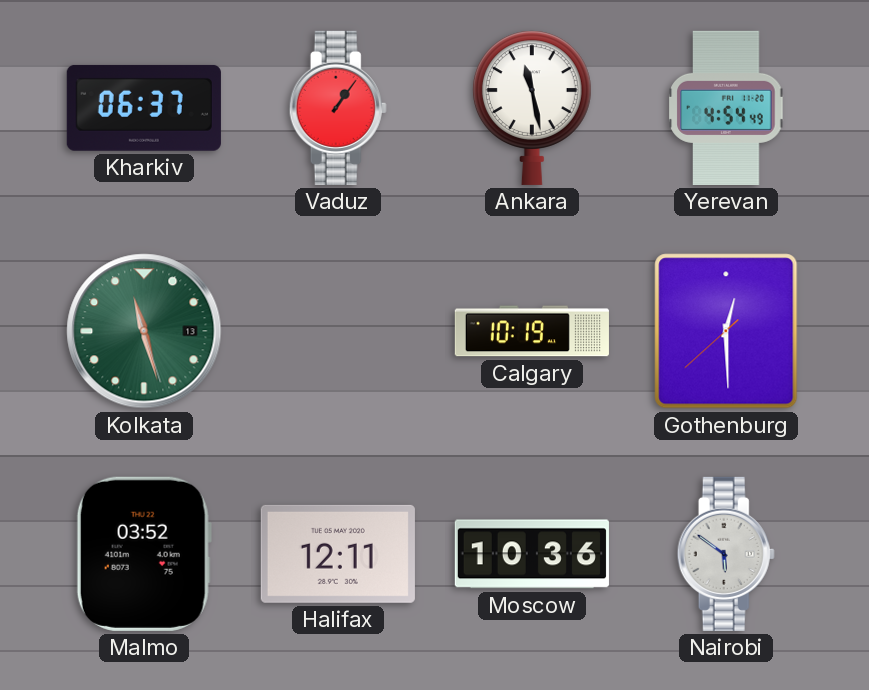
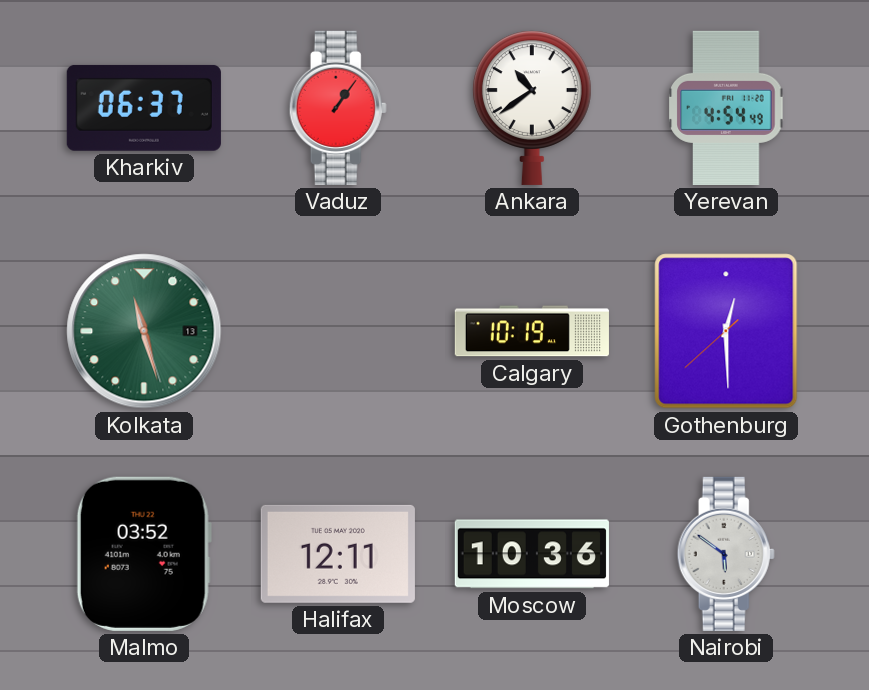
Ankara: 11:28 -> 10:39 (532, 108)
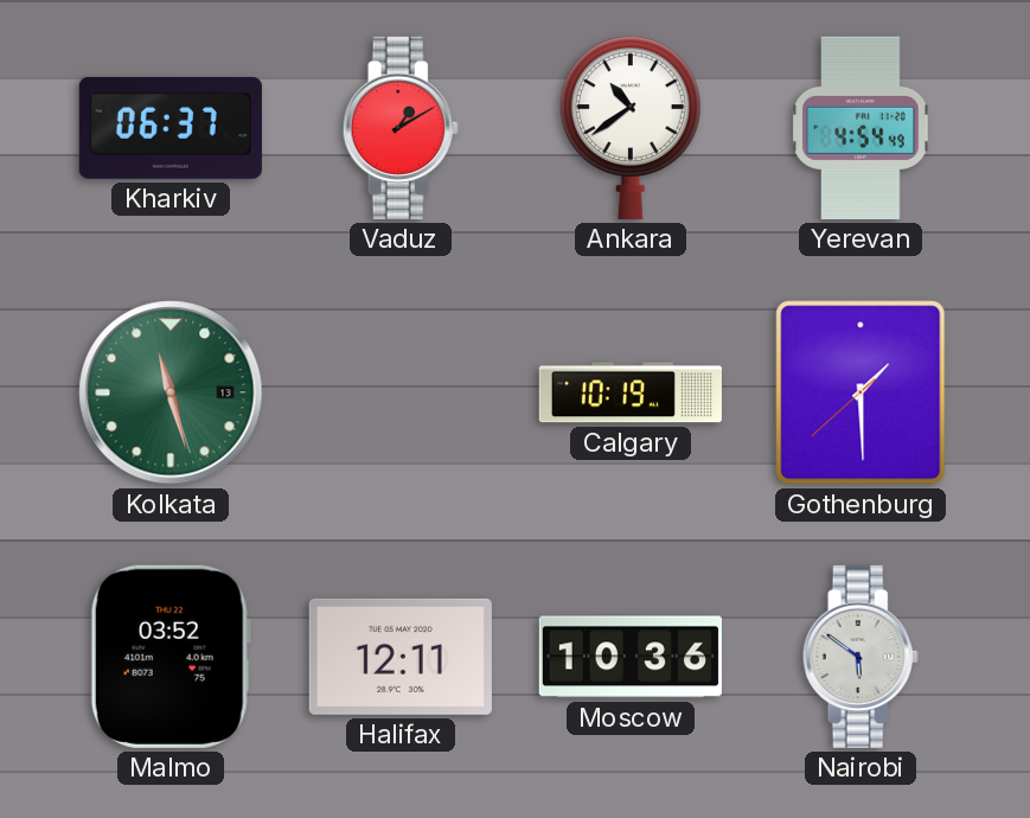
Vaduz: 1:06 -> 1:10 (401, 128)
Gothenburg: 12:29 -> 1:29 (861, 392)
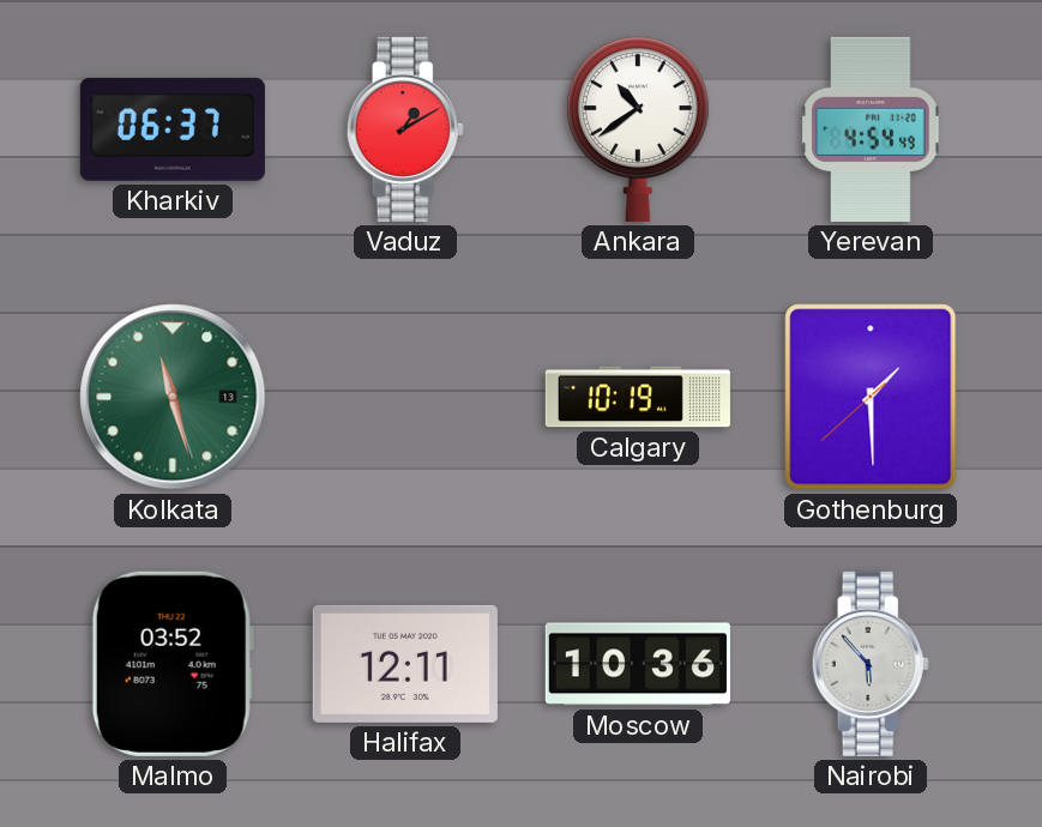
Nairobi: 5:51 -> 5:53 (871, 664)
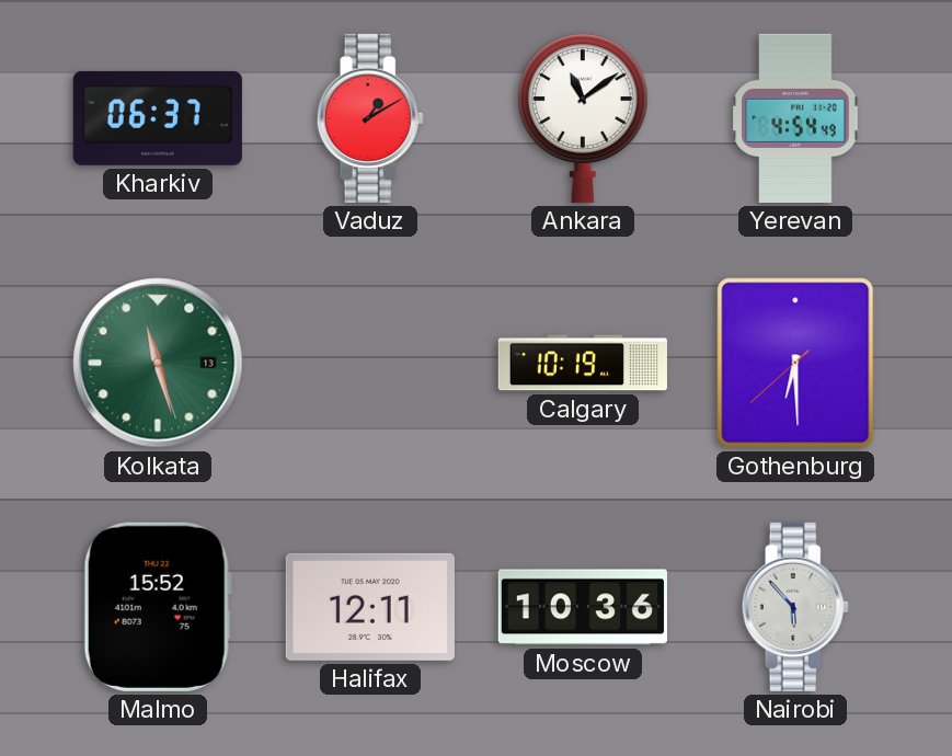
Ankara: 10:39 -> 11:09 (583, 118)
Gothenburg: 1:29 -> 6:29 (795, 363)
Malmo: 03:52 -> 15:52 (158, 607)
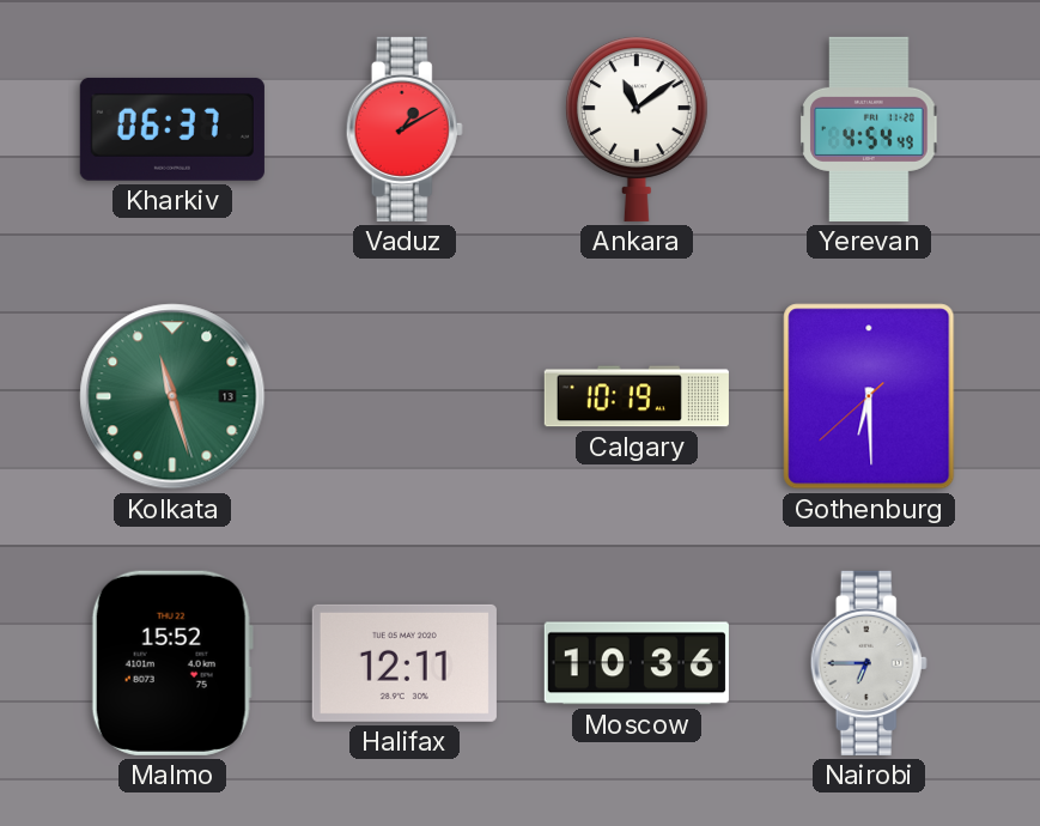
Nairobi: 5:53 -> 6:45 (869, 663)
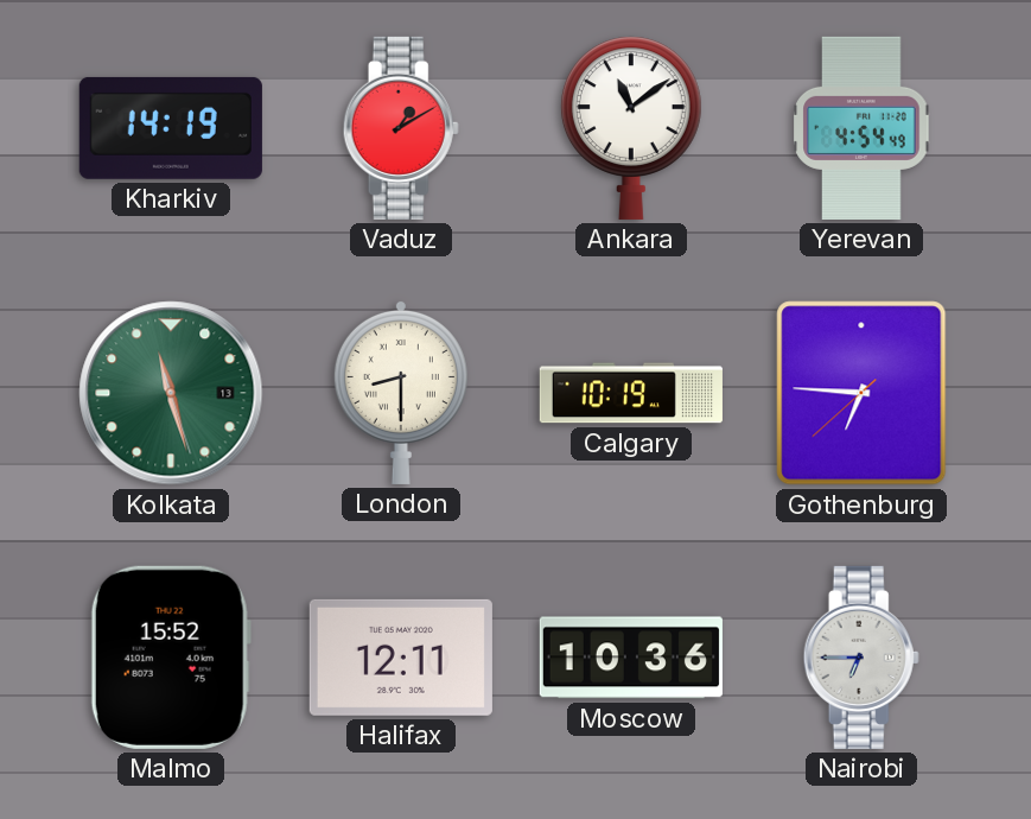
Kharkiv: 06:37 -> 14:19 (171, 128)
London: none -> 8:30 (401, 392)
Gothenburg: 6:29 -> 6:45 (861, 393)
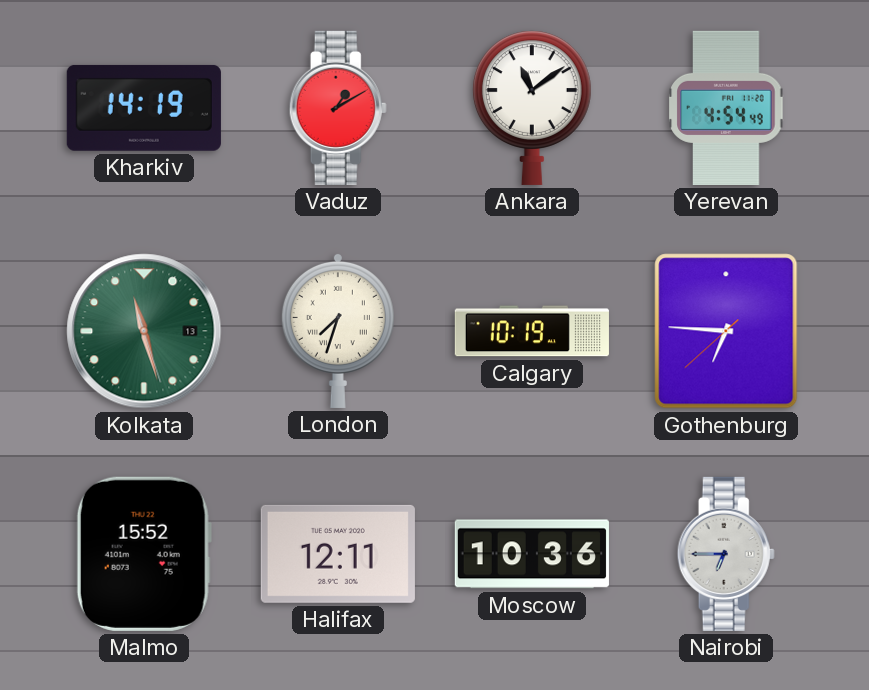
London: 8:30 -> 7:33 (338, 330)
